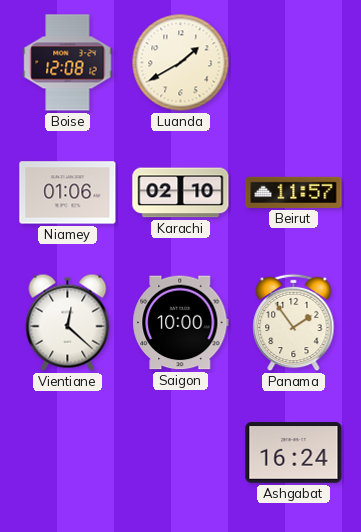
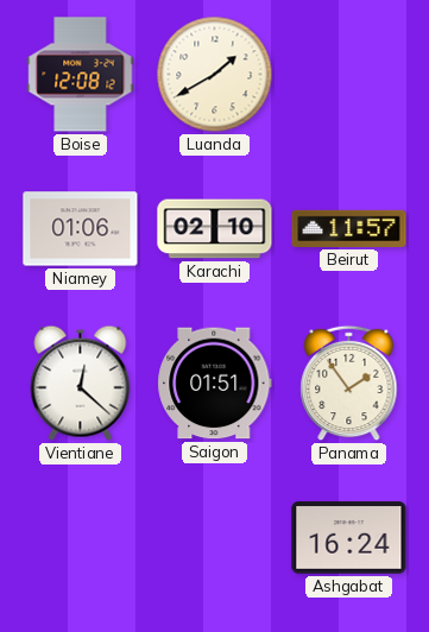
Saigon: 10:00 -> 01:51 (215, 384)
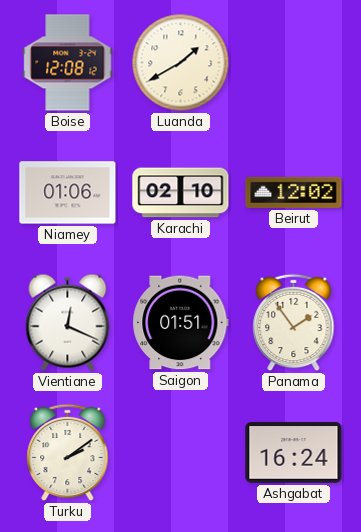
Beirut: 11:57 -> 12:02 (294, 192)
Vientiane: 12:22 -> 12:19 (68, 322)
Turku: none -> 2:09 (68, 453)
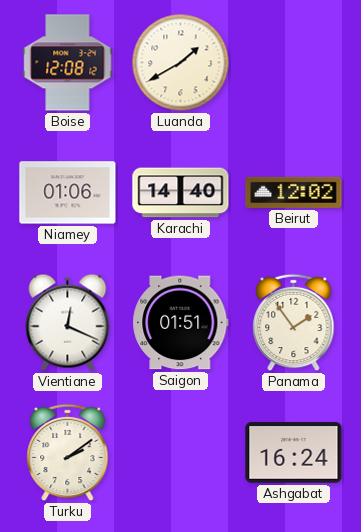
Karachi: 02:10 -> 14:40 (181, 193)
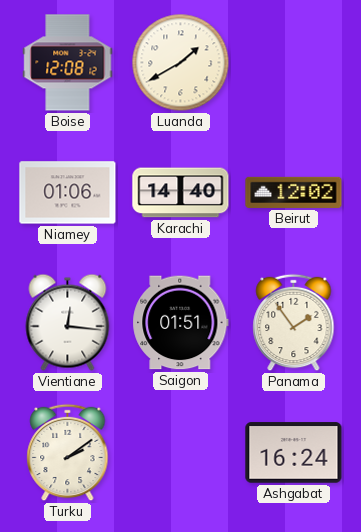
Vientiane: 12:19 -> 12:16 (68, 322)
